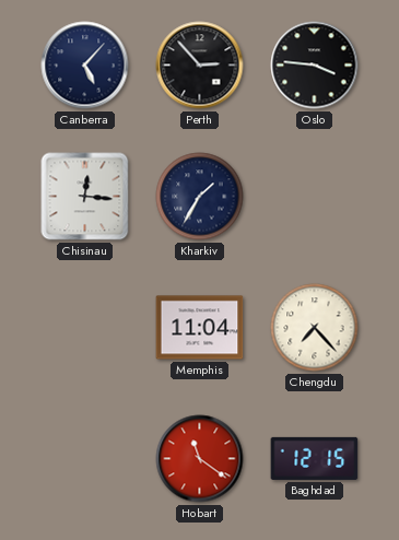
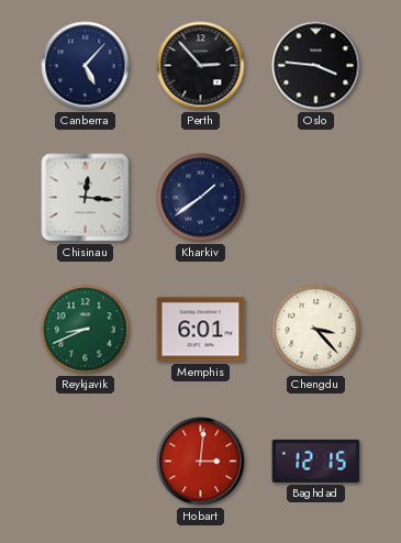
Kharkiv: 1:35 -> 1:39 (201, 198)
Reykjavik: none -> 8:41 (86, 330)
Memphis: 11:04 -> 6:01 (201, 330)
Chengdu: 7:23 -> 3:23 (316, 330)
Hobart: 11:21 -> 3:01 (201, 462)
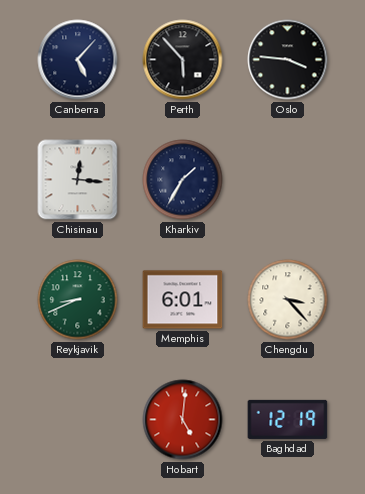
Perth: 2:53 -> 5:53 (183, 60)
Kharkiv: 1:39 -> 1:35 (183, 180)
Hobart: 3:01 -> 5:01 (183, 420)
Baghdad: 12:15 -> 12:19 (288, 419)
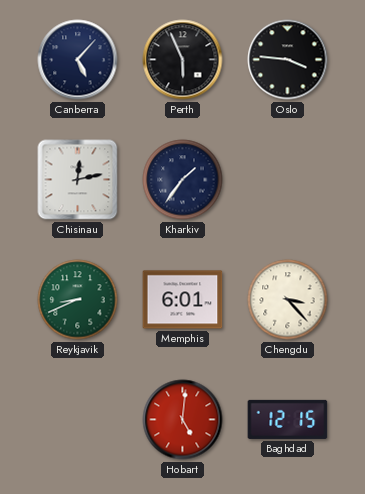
Perth: 5:53 -> 5:56 (183, 60)
Chisinau: 12:16 -> 12:13 (78, 180)
Kharkiv: 1:35 -> 1:36 (183, 180)
Baghdad: 12:19 -> 12:15 (288, 419)
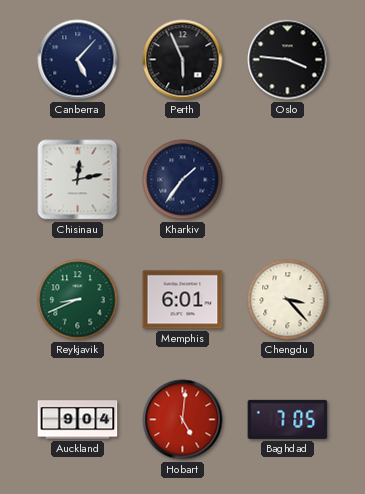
Auckland: none -> 9:04 (78, 420)
Baghdad: 12:15 -> 7:05 (288, 419)
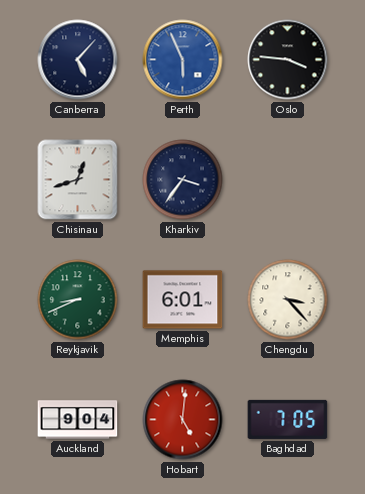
Perth dial: black -> blue (183, 60)
Chisinau: 12:13 -> 12:42 (78, 180)
Kharkiv: 1:36 -> 3:36 (183, 180)
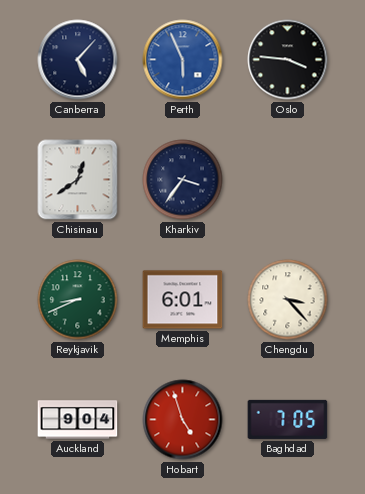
Chisinau: 12:42 -> 12:39 (78, 180)
Hobart: 5:01 -> 4:57 (183, 420)
